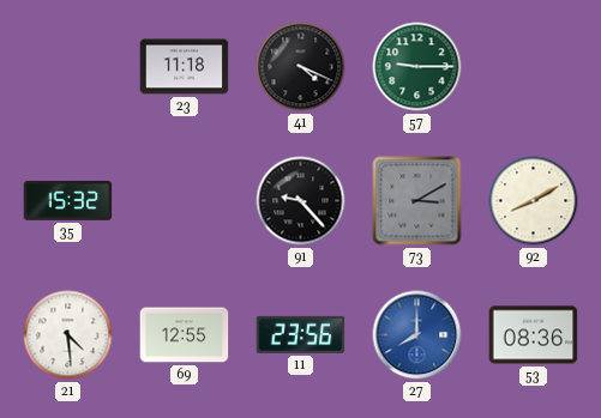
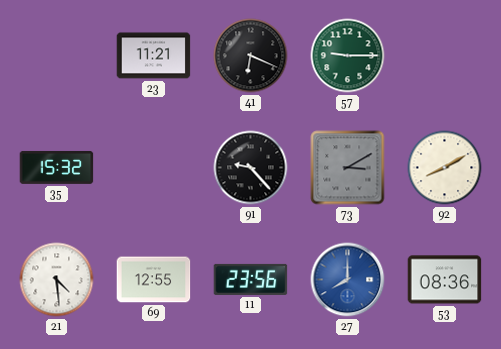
23: 11:18 -> 11:21 (154, 56)
41: 4:19 -> 6:19 (251, 56)
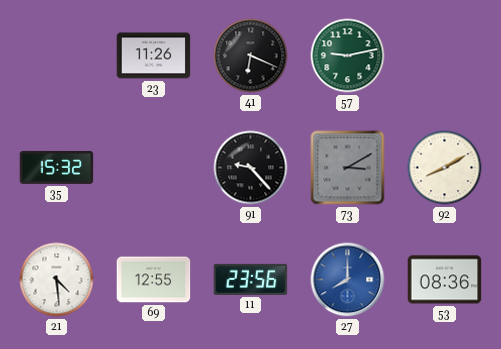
23: 11:21 -> 11:26 (154, 56)
57: 9:15 -> 9:13 (348, 56)
